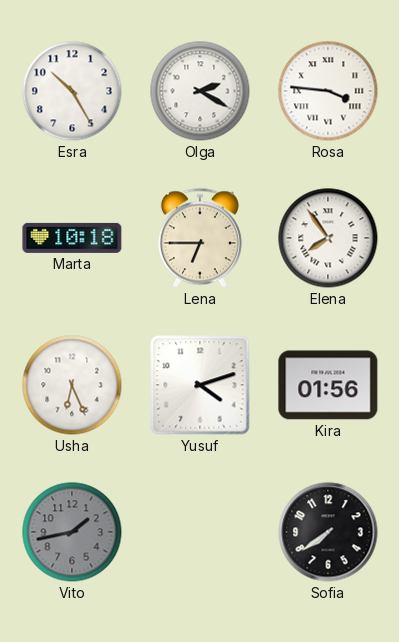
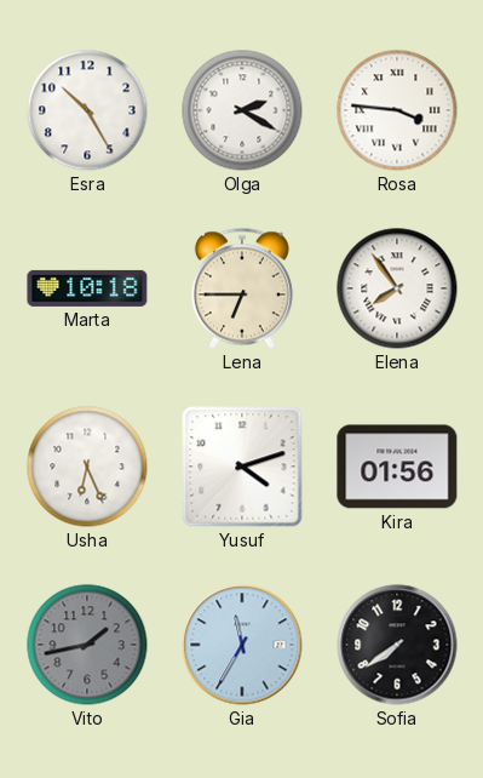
Gia: none -> 11:35 (242, 645)
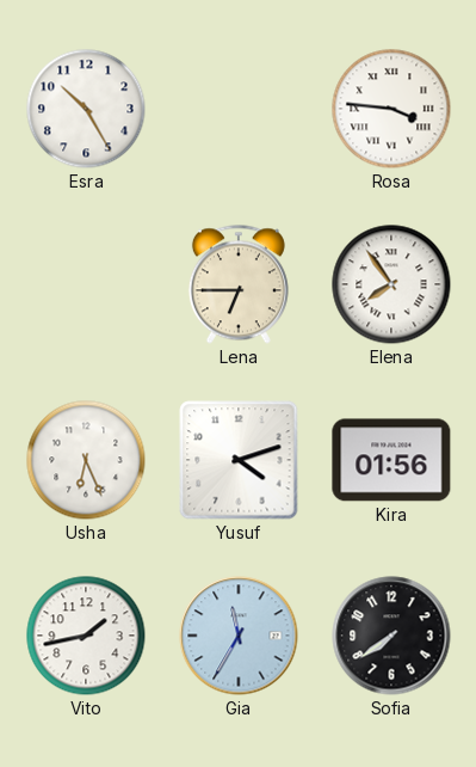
Olga: 2:20 -> none (242, 110)
Marta: 10:18 -> none (87, 288)
Vito dial: grey -> white (86, 636)
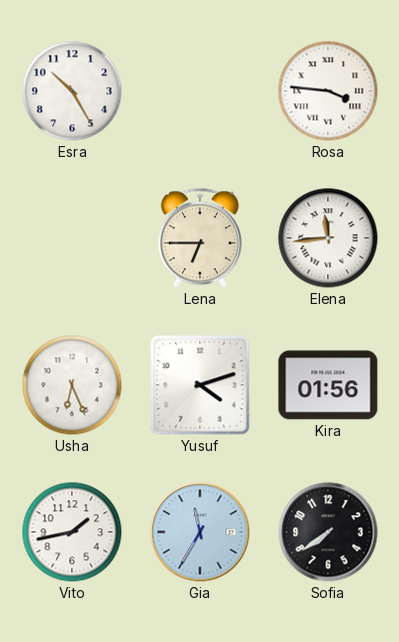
Elena: 7:54 -> 11:44 (328, 238)
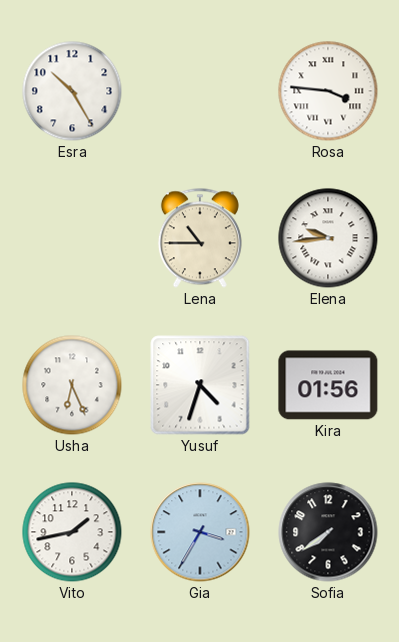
Lena: 6:45 -> 10:45 (200, 238)
Elena: 11:44 -> 9:44 (328, 238)
Yusuf: 4:12 -> 4:33 (200, 385)
Gia: 11:35 -> 3:35 (200, 532)
